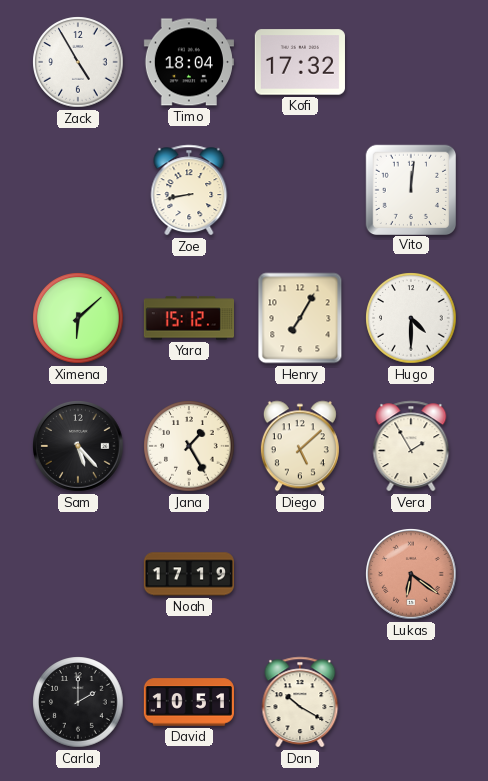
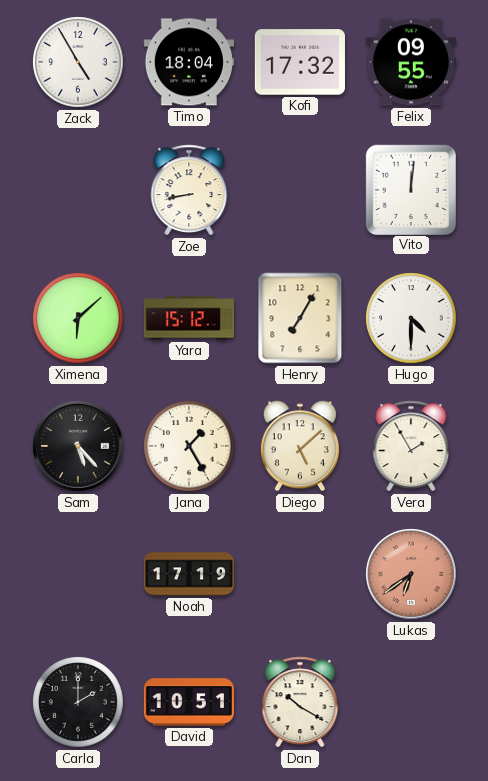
Felix: none -> 09:55 (411, 62)
Lukas: 6:21 -> 6:39 (412, 575)
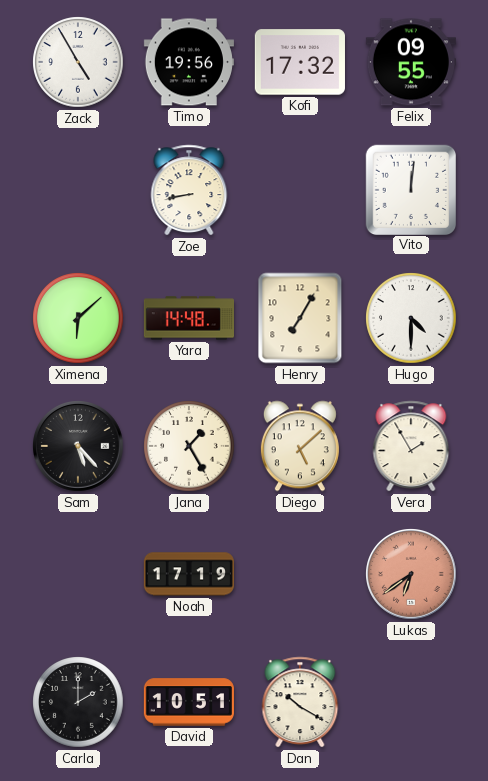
Timo: 18:04 -> 19:56 (189, 62)
Yara: 15:12 -> 14:48 (188, 318)
